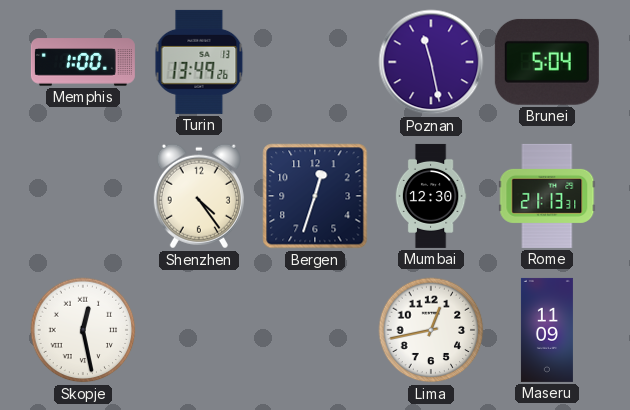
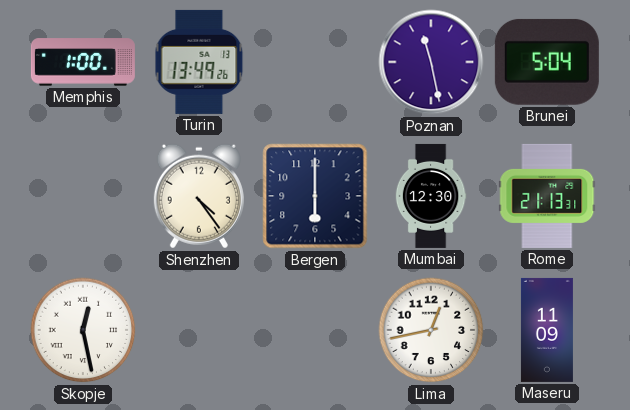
Bergen: 12:33 -> 6:00 (315, 196)
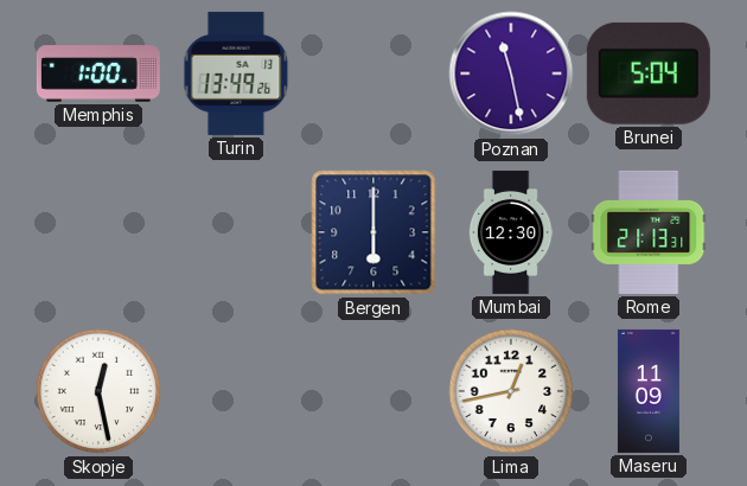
Shenzhen: 4:24 -> none (199, 196)
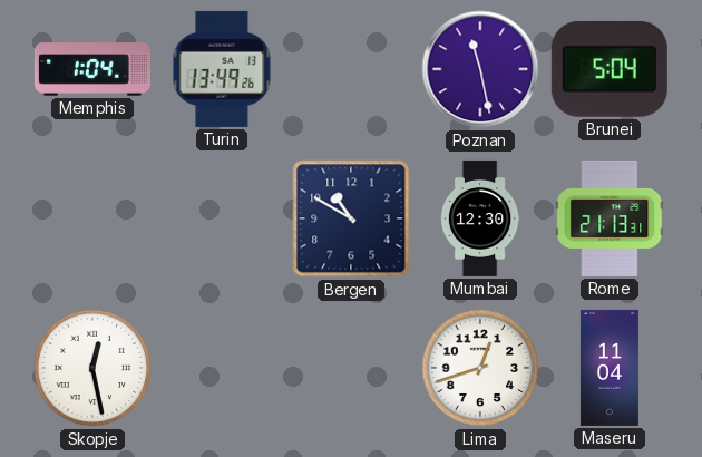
Memphis: 1:00 -> 1:04 (92, 69)
Bergen: 6:00 -> 10:50 (351, 218)
Lima: 12:43 -> 12:42 (480, 368)
Maseru: 11:09 -> 11:04 (610, 368)
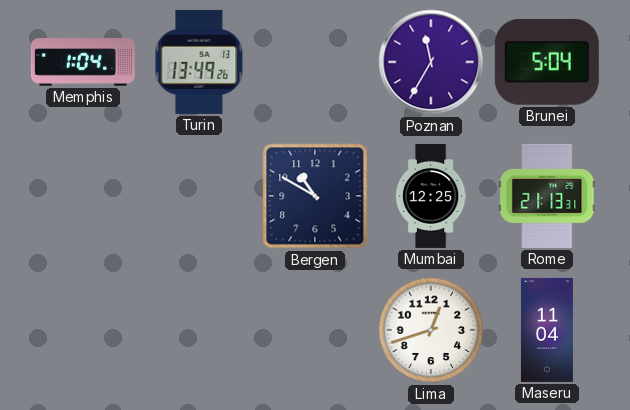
Poznan: 11:28 -> 11:35 (431, 62)
Mumbai: 12:30 -> 12:25 (431, 196)
Skopje: 12:28 -> none (92, 368)
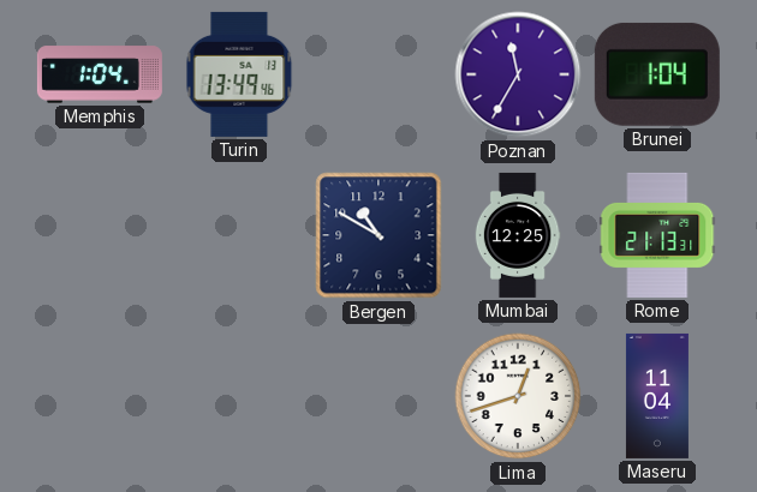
Turin: 13:49:26 -> 13:49:46 (239, 74)
Brunei: 5:04 -> 1:04 (657, 74)
